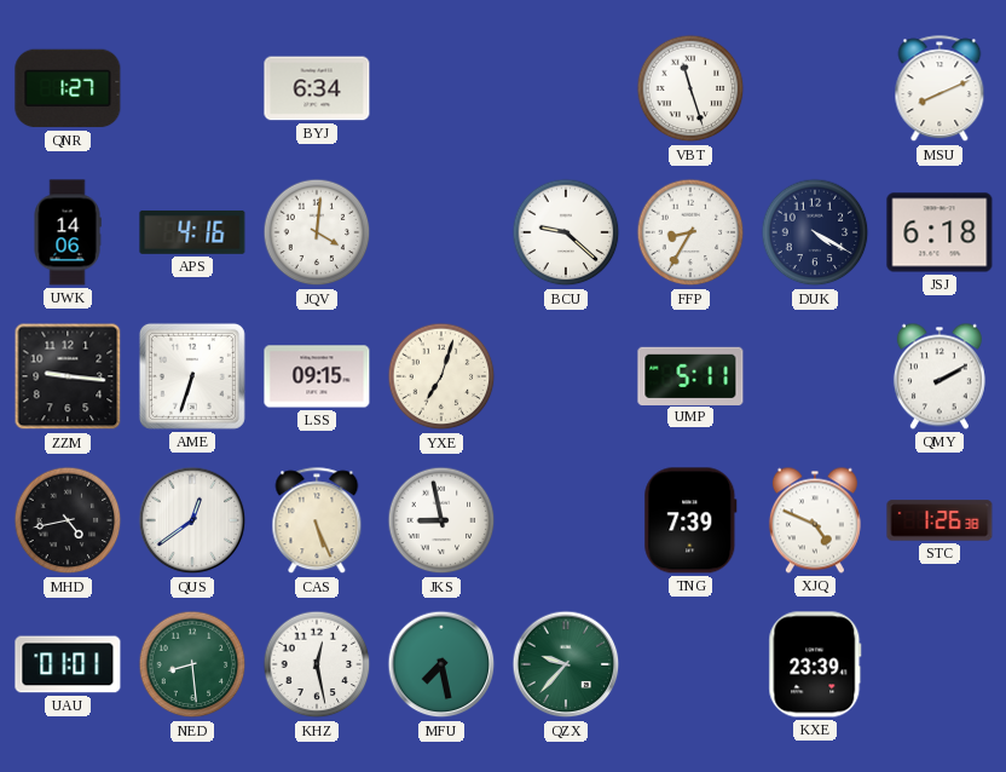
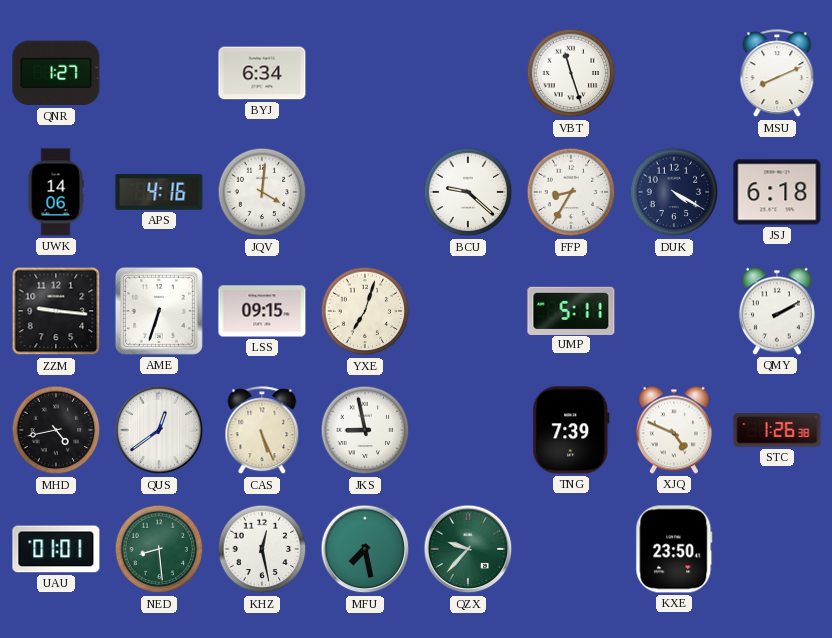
KXE: 23:39 -> 23:50 (674, 549)
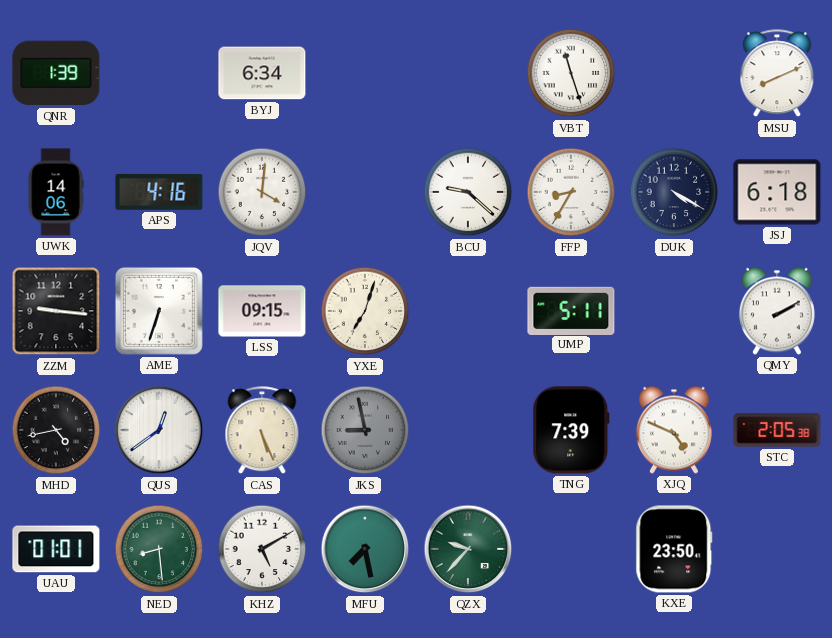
QNR: 1:27 -> 1:39 (56, 73)
JKS dial: white -> grey (365, 430)
STC: 1:26 -> 2:05 (777, 430)
KHZ: 12:28 -> 5:10 (262, 549)
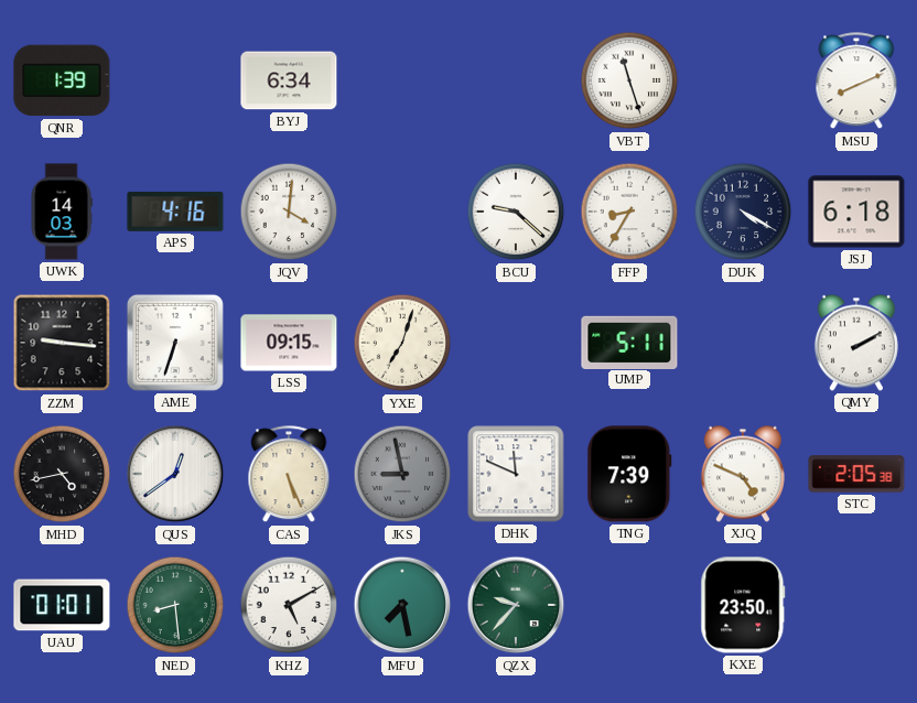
UWK: 14:06 -> 14:03 (62, 212)
DHK: none -> 11:49 (516, 474)
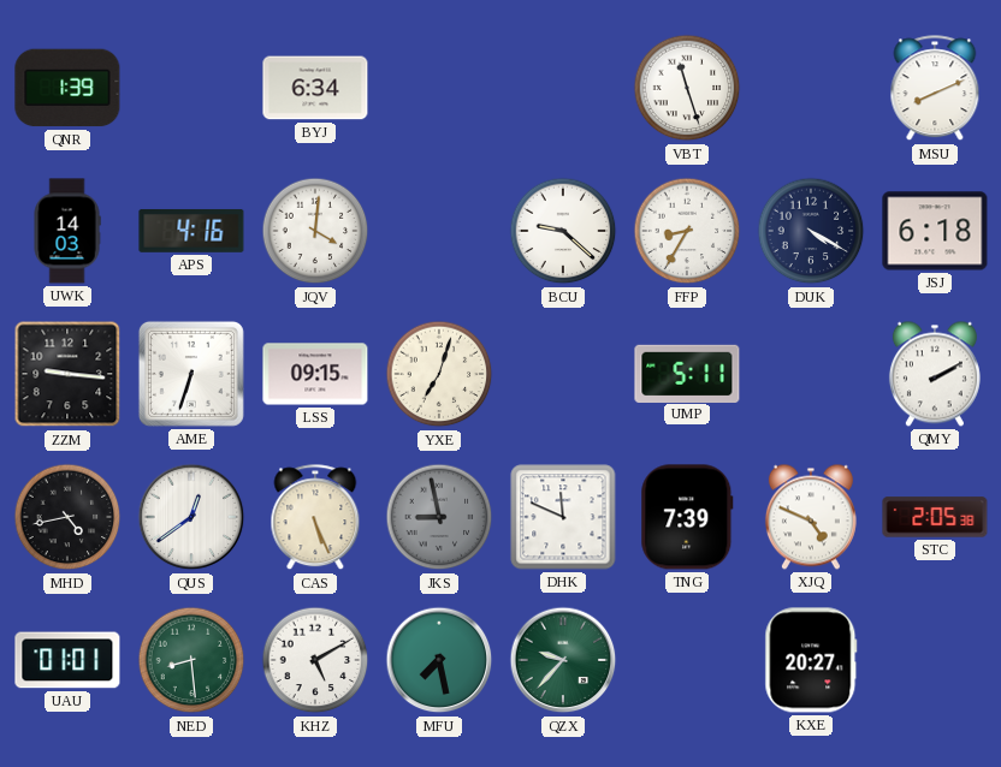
KXE: 23:50 -> 20:27 (811, 660)
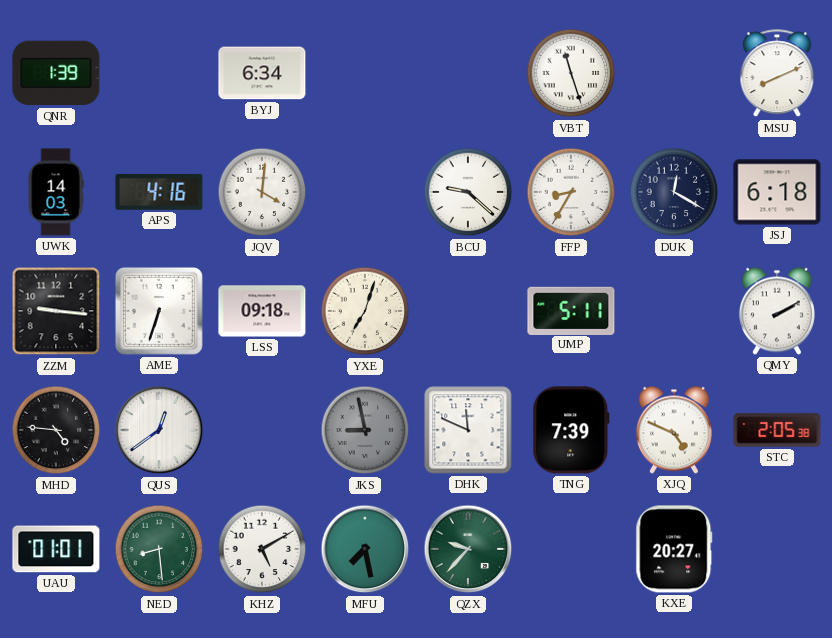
DUK: 4:20 -> 12:20 (674, 192)
LSS: 09:15 -> 09:18 (262, 311)
MHD: 4:43 -> 4:46 (56, 430)
CAS: 5:26 -> none (315, 518)
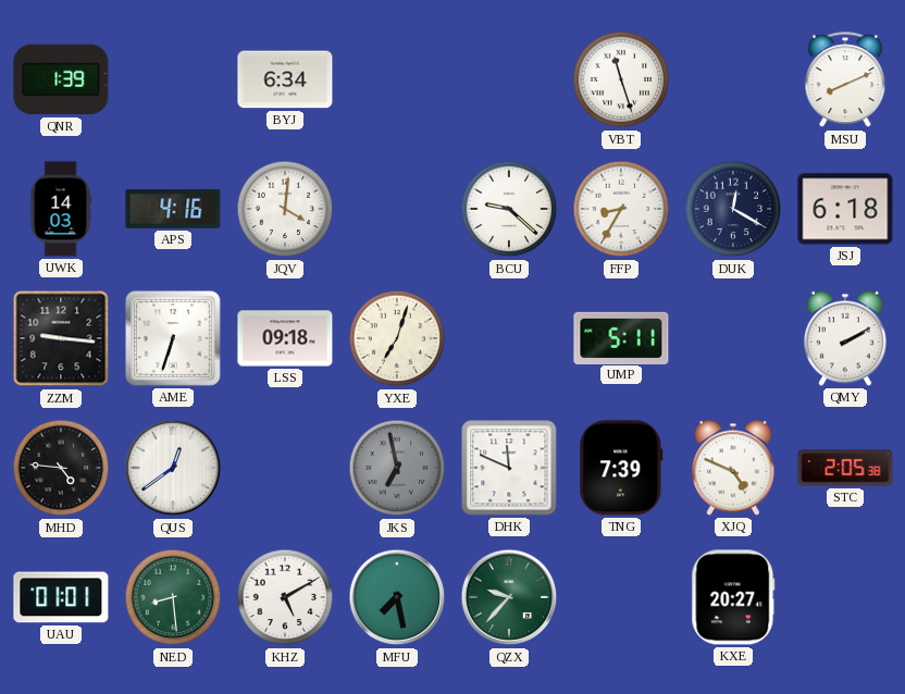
JKS: 8:58 -> 6:58 (397, 468)
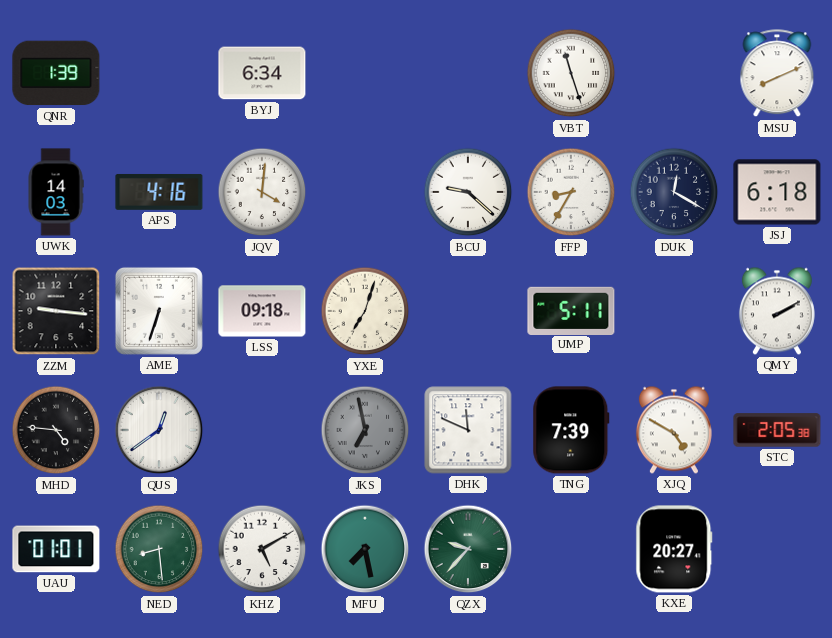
XJQ: 4:49 -> 4:50 (674, 430)
